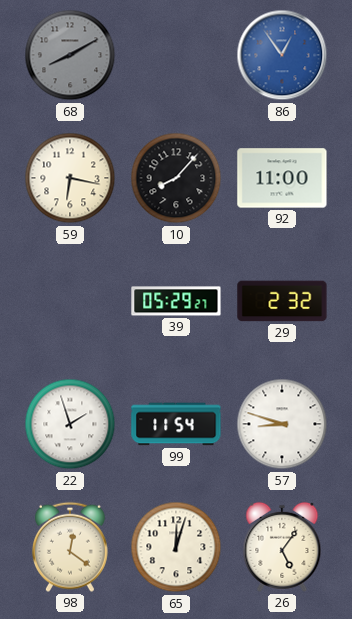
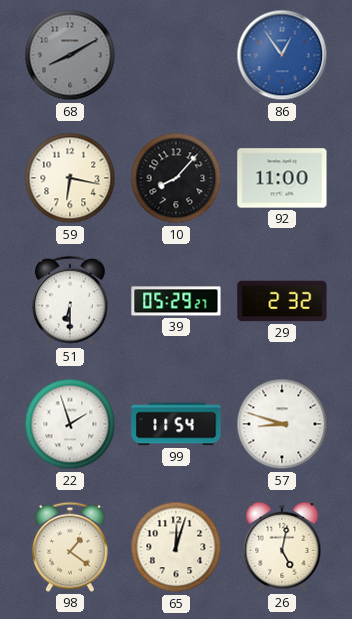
51: none -> 6:30 (70, 301)
98: 12:21 -> 1:21 (70, 547)
26: 5:06 -> 5:02 (282, 547)
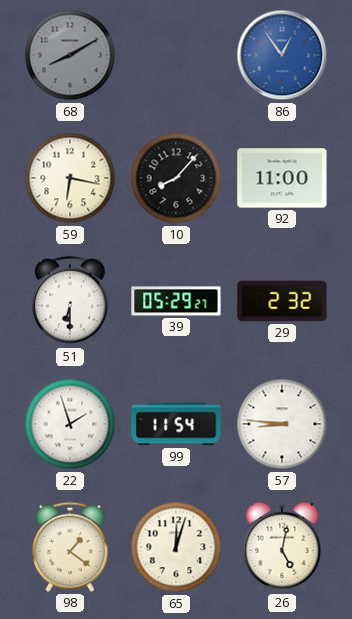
57: 8:48 -> 8:46 (282, 424)
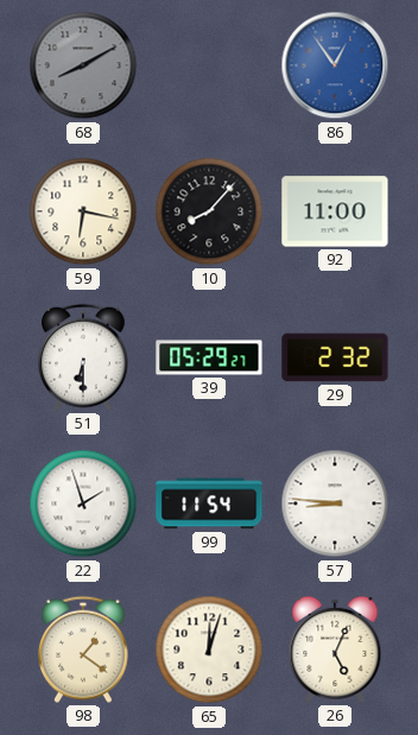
26: 5:02 -> 5:04 (335, 650)
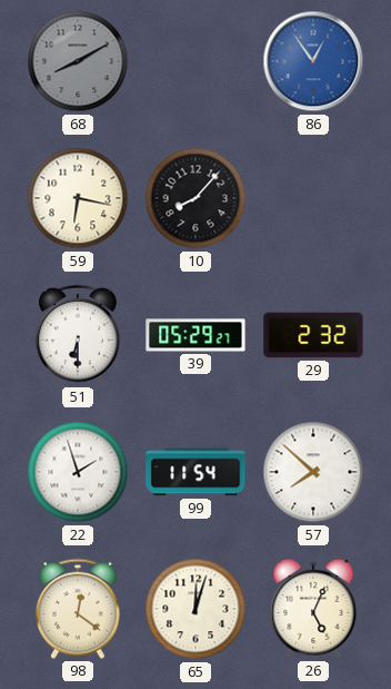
92: 11:00 -> none (335, 211)
57: 8:46 -> 7:52 (313, 472)
98: 1:21 -> 12:21 (78, 609)
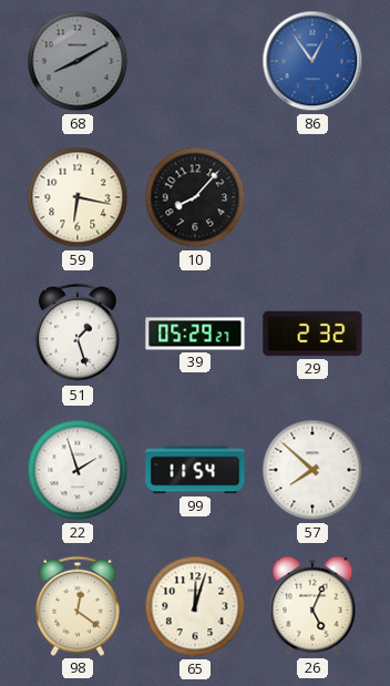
51: 6:30 -> 1:27 (78, 334)
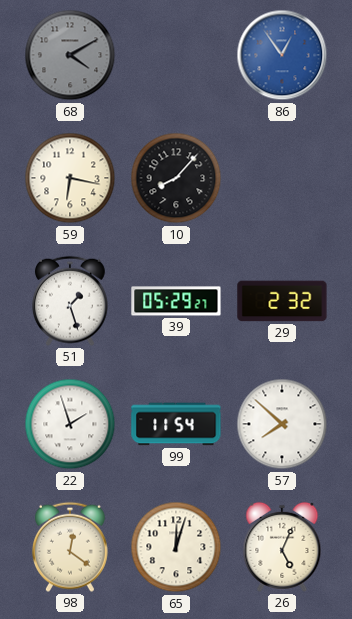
68: 8:10 -> 4:10 (70, 55)
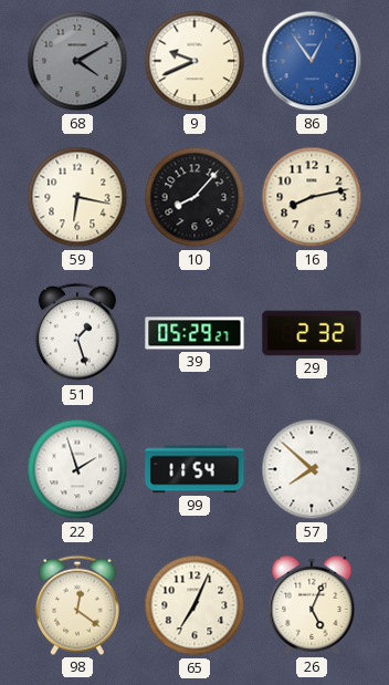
9: none -> 9:41 (195, 61)
16: none -> 8:13 (312, 197)
65: 12:03 -> 7:04 (195, 605)
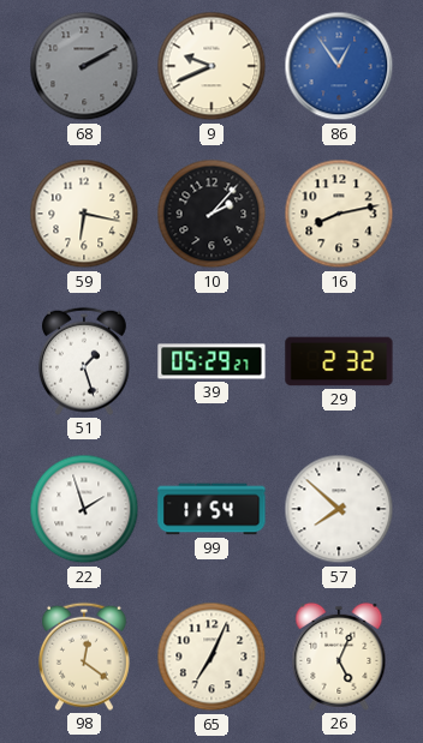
68: 4:10 -> 2:10 (84, 66)
10: 8:07 -> 2:07 (211, 214)
